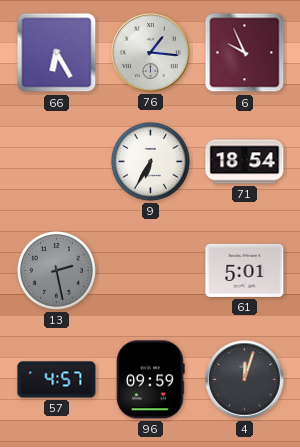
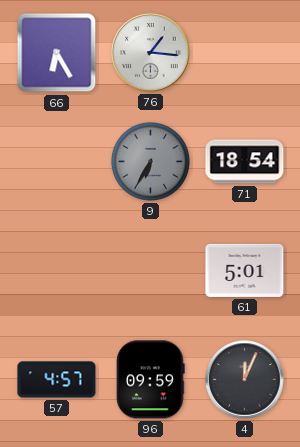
6: 9:56 -> none (245, 53)
9 dial: white -> grey (150, 161)
13: 2:28 -> none (56, 270)
4: 12:03 -> 12:04 (245, 380)
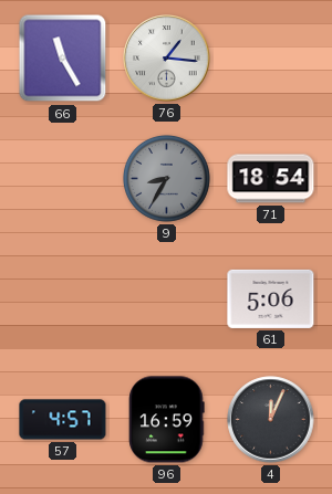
66: 6:25 -> 11:25 (63, 59)
9: 6:35 -> 8:35 (166, 178)
61: 5:01 -> 5:06 (271, 298)
96: 09:59 -> 16:59 (167, 420)
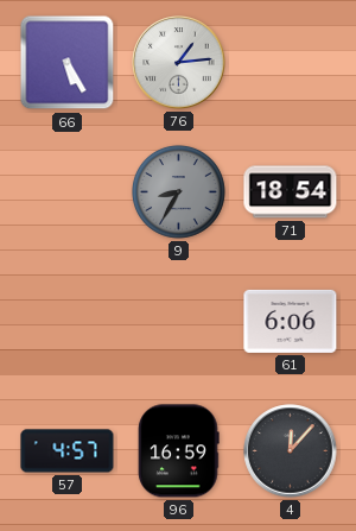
66: 11:25 -> 5:25 (68, 63)
76: 1:16 -> 1:14 (179, 63)
61: 5:06 -> 6:06 (291, 321)
4: 12:04 -> 12:07 (291, 451)
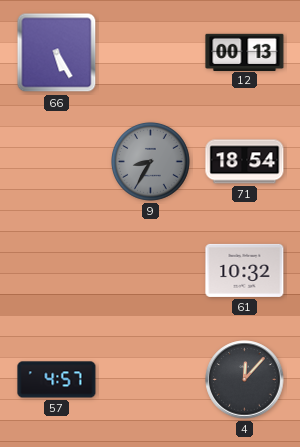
76: 1:14 -> none (179, 63)
12: none -> 00:13 (245, 52)
61: 6:06 -> 10:32 (245, 270)
96: 16:59 -> none (179, 451)
